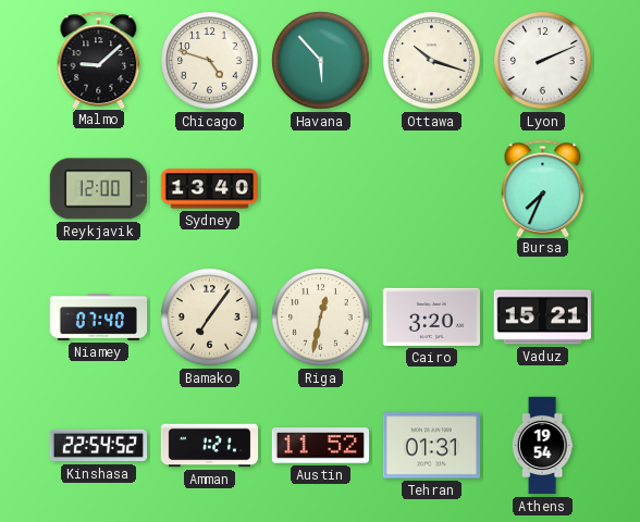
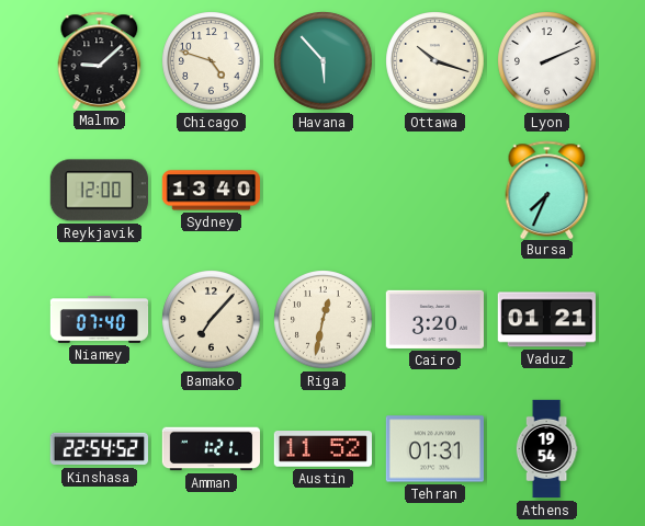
Bamako: 7:06 -> 7:07 (212, 320)
Vaduz: 15:21 -> 01:21 (546, 320)
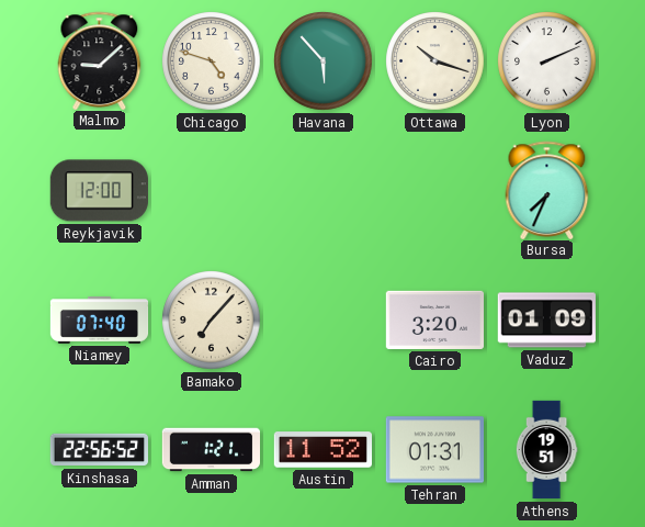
Sydney: 13:40 -> none (211, 191)
Riga: 12:32 -> none (324, 320)
Vaduz: 01:21 -> 01:09 (546, 321)
Kinshasa: 22:54 -> 22:56 (99, 450)
Athens: 19:54 -> 19:51 (546, 450)
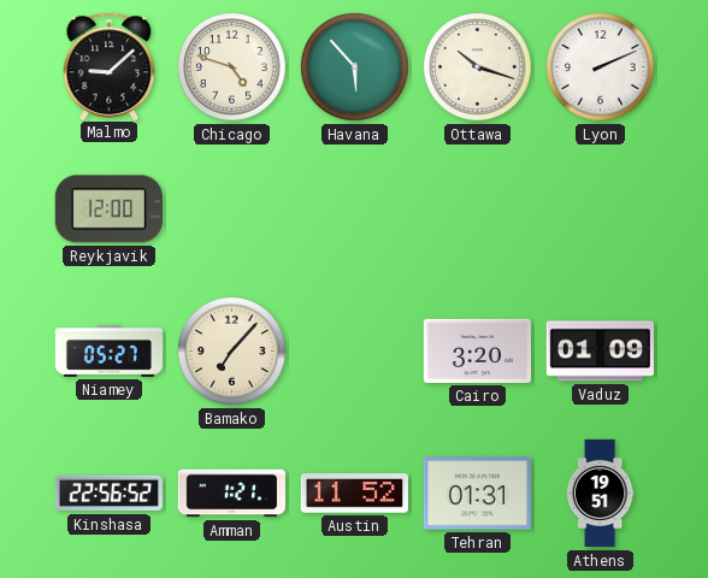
Bursa: 7:34 -> none (547, 190)
Niamey: 07:40 -> 05:27 (110, 352)
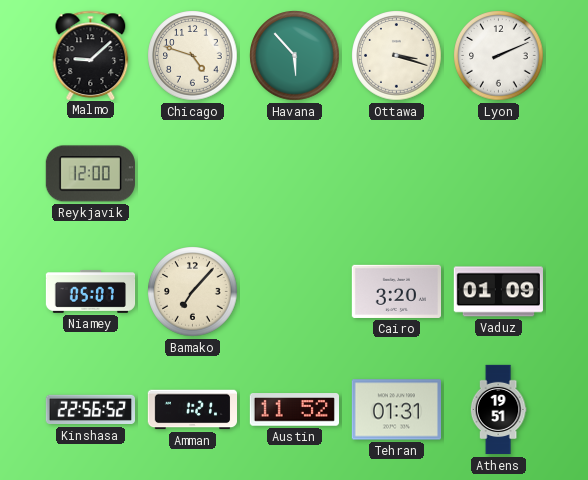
Ottawa: 10:18 -> 3:18 (397, 56)
Niamey: 05:27 -> 05:07 (91, 292)
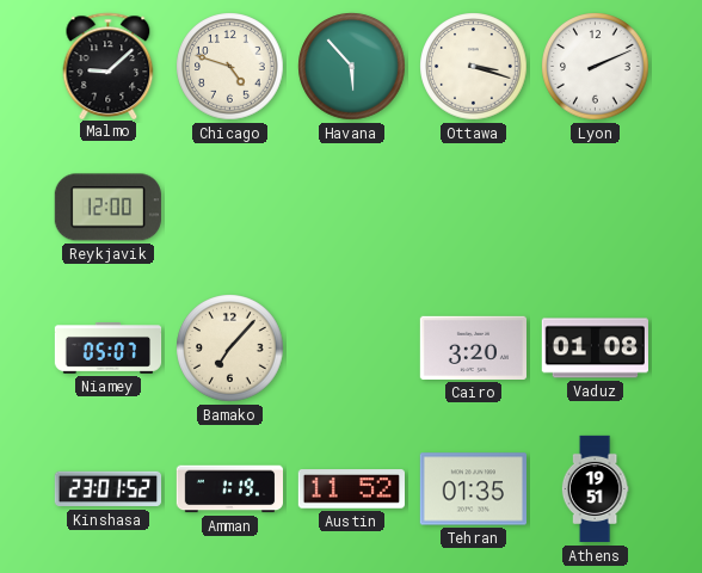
Vaduz: 01:09 -> 01:08 (595, 349)
Kinshasa: 22:56 -> 23:01 (107, 489)
Amman: 1:21 -> 1:19 (230, 489)
Tehran: 01:31 -> 01:35 (473, 489)
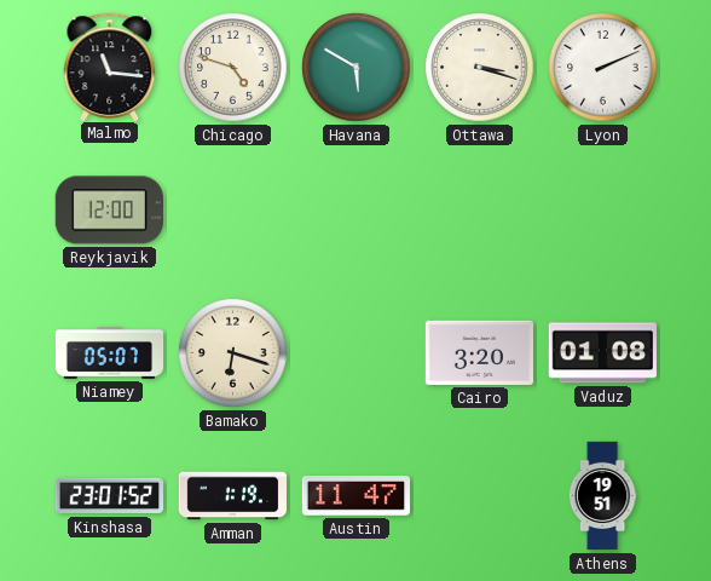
Malmo: 9:08 -> 11:16 (110, 67)
Havana: 5:53 -> 5:50 (357, 68)
Bamako: 7:07 -> 6:18 (233, 353)
Austin: 11:52 -> 11:47 (355, 496)
Tehran: 01:35 -> none (473, 489)
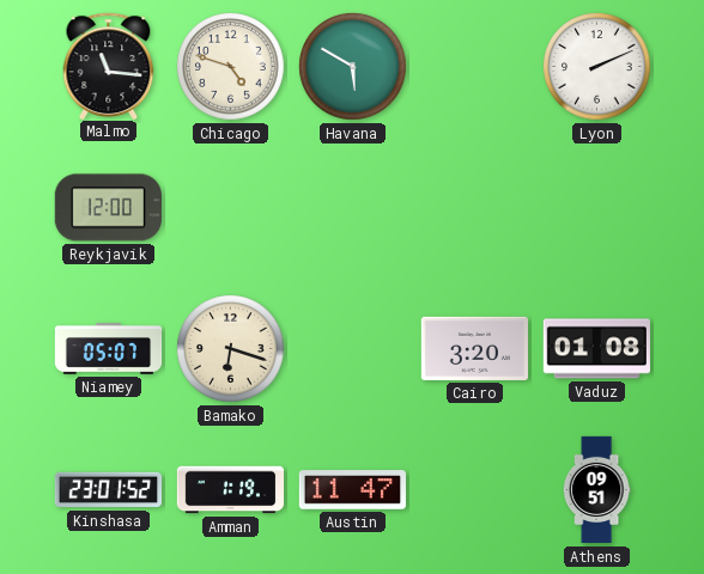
Ottawa: 3:18 -> none (480, 68)
Athens: 19:51 -> 09:51 (596, 490)
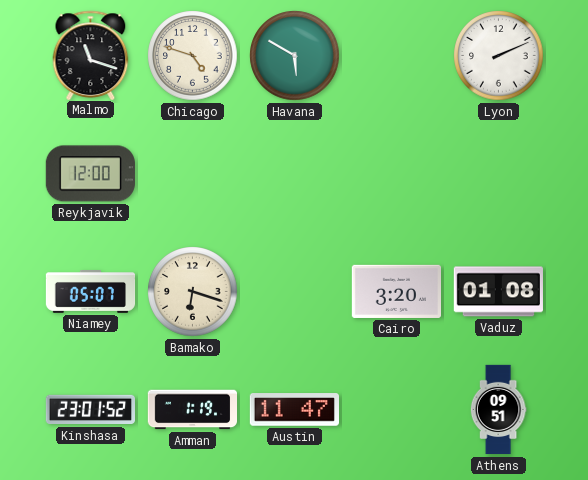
Malmo: 11:16 -> 11:18 (91, 55)
